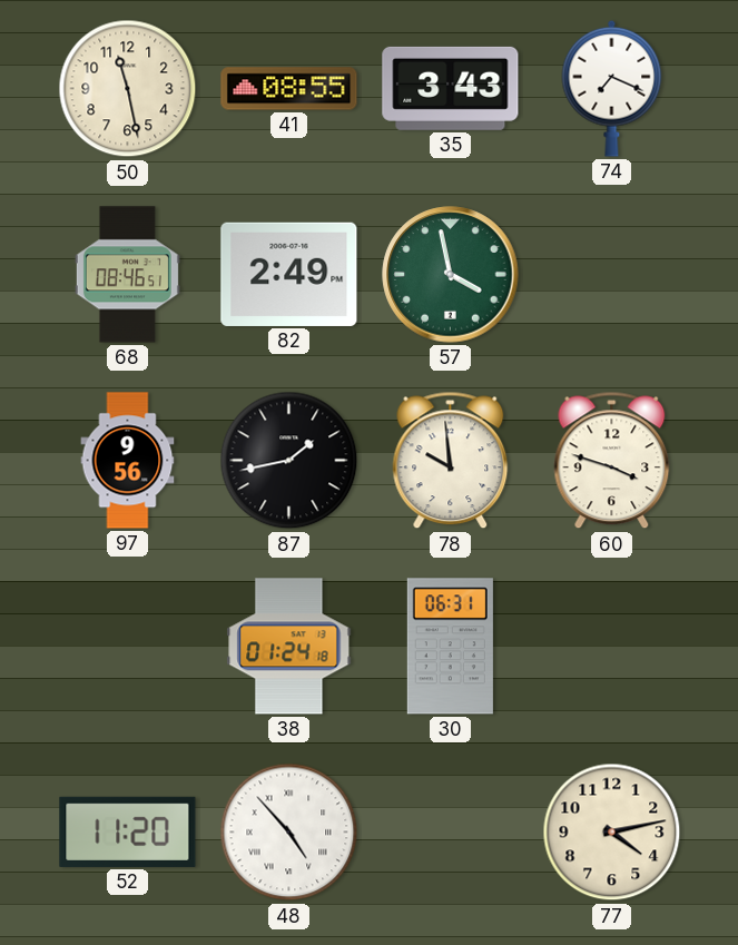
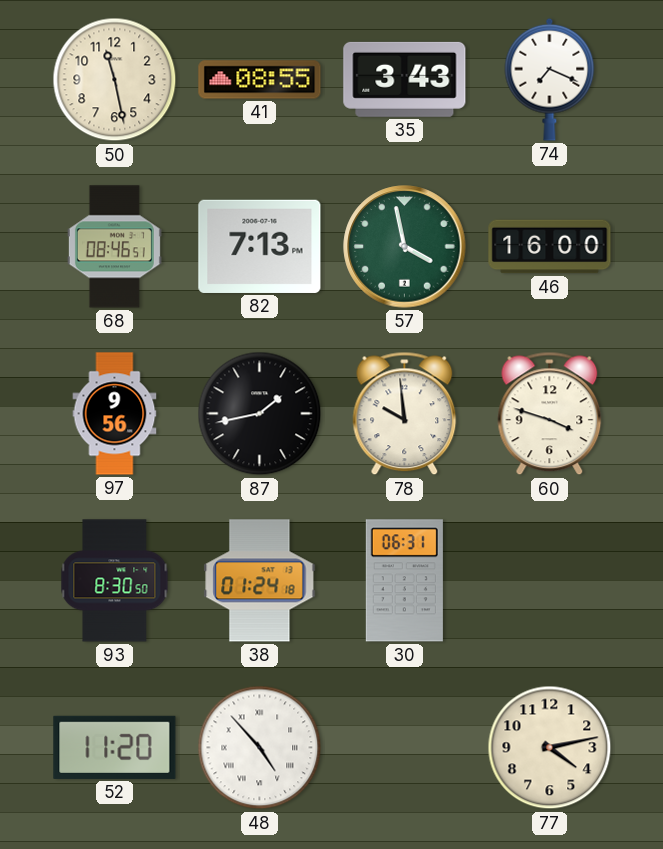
82: 2:49 -> 7:13 (260, 246)
46: none -> 16:00 (550, 247)
93: none -> 8:30 (115, 581)
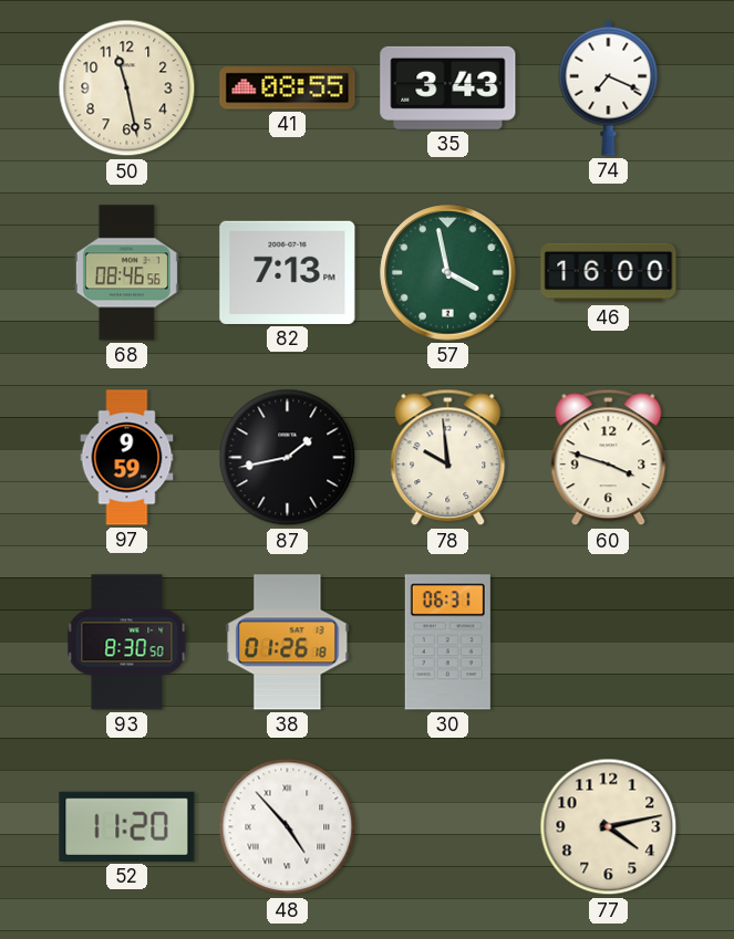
68: 08:46:51 -> 08:46:56 (126, 273)
97: 9:56 -> 9:59 (127, 458)
38: 01:24 -> 01:26 (288, 643)
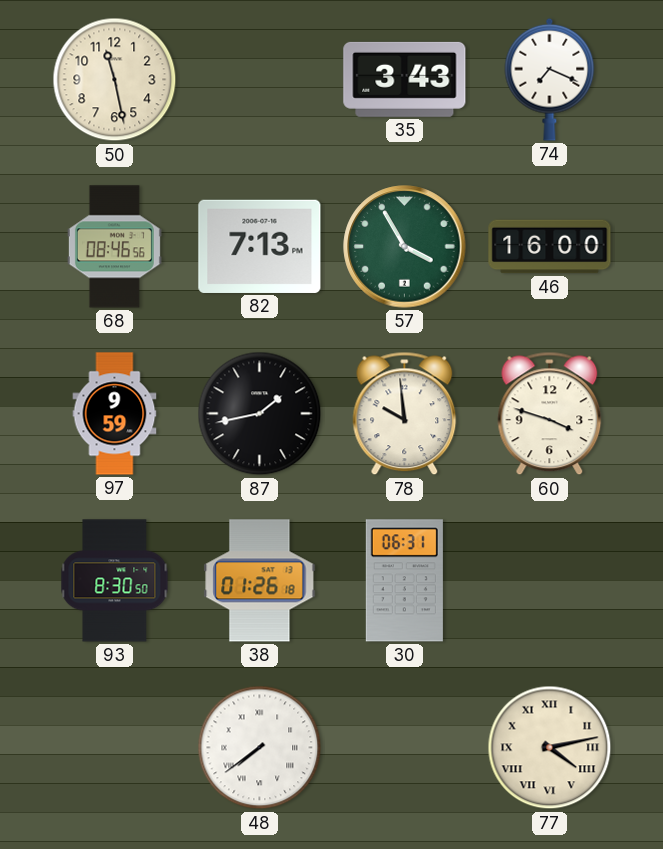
41: 08:55 -> none (288, 88)
57: 3:58 -> 3:55 (405, 247)
52: 11:20 -> none (127, 826)
48: 4:53 -> 7:39 (260, 748)
77 numerals: Arabic -> Roman (550, 748)
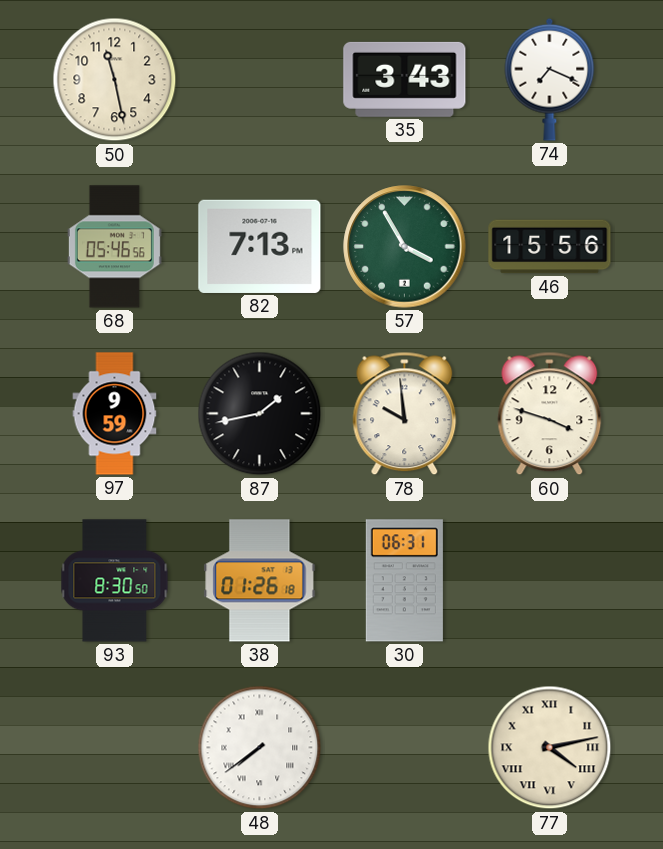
68: 08:46 -> 05:46 (114, 247)
46: 16:00 -> 15:56 (550, 247)
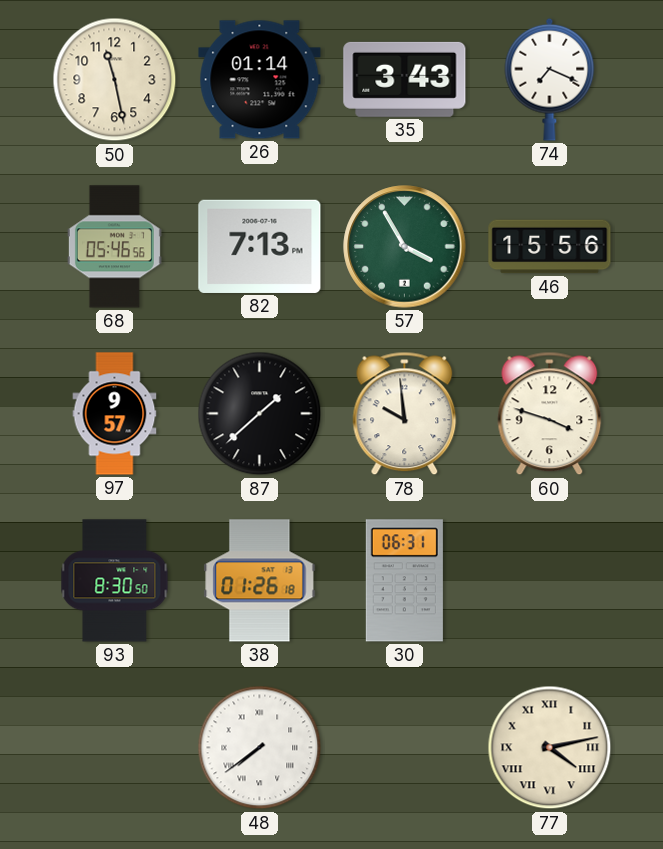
26: none -> 01:14 (260, 80)
97: 9:59 -> 9:57 (115, 414)
87: 1:43 -> 1:38 (260, 414)
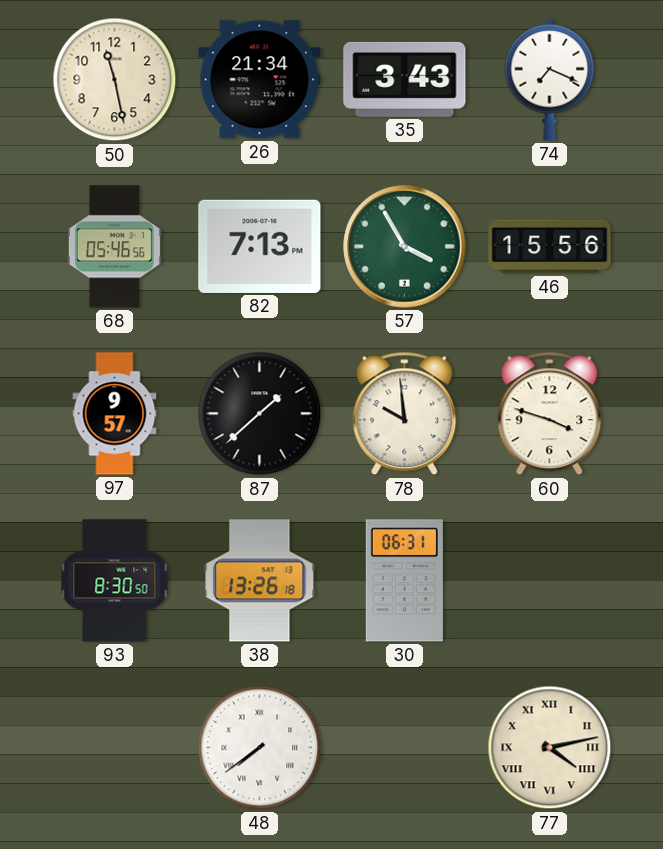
26: 01:14 -> 21:34 (260, 80)
38: 01:26 -> 13:26 (260, 581)
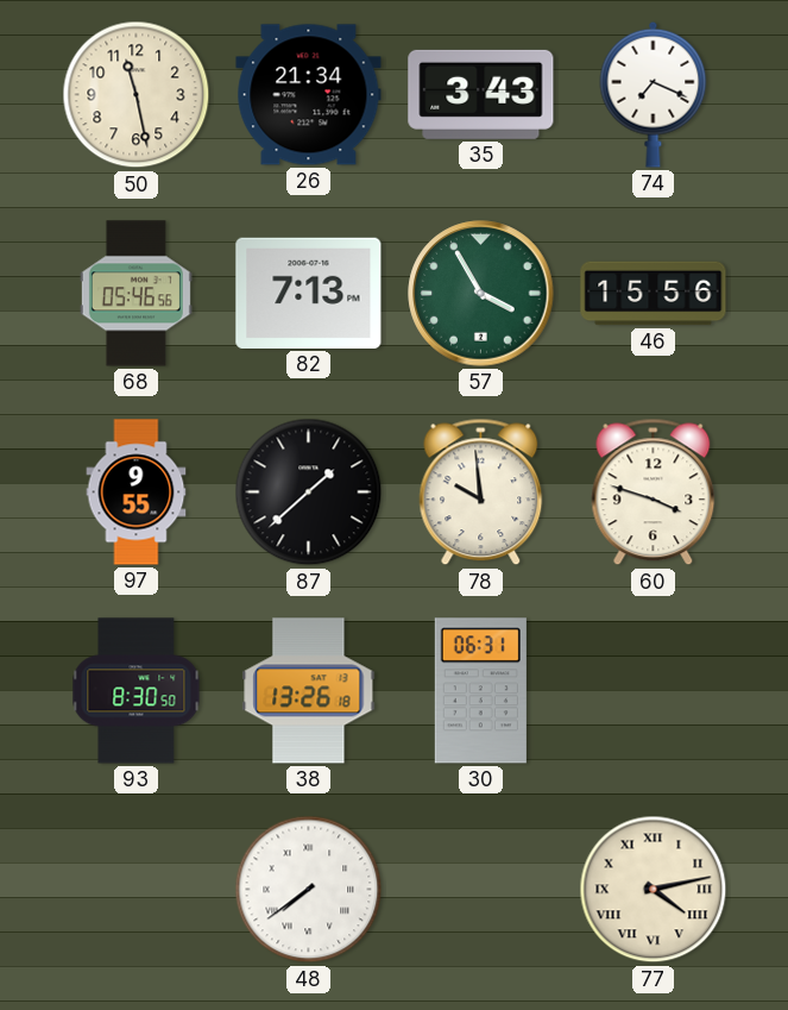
97: 9:57 -> 9:55 (137, 493)
